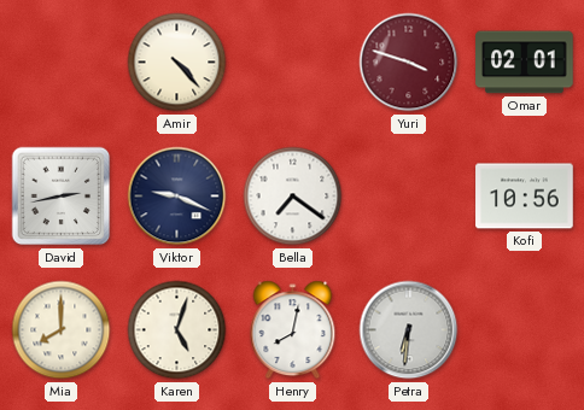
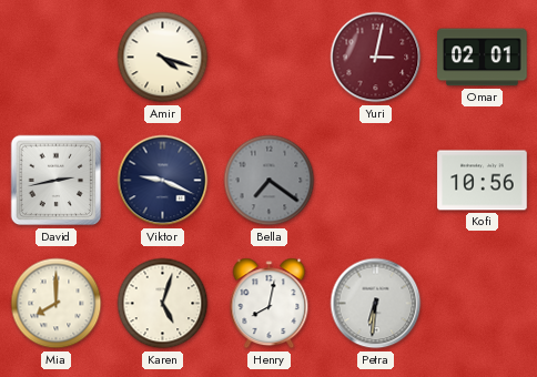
Amir: 4:23 -> 4:18 (163, 58)
Yuri: 3:48 -> 3:02 (376, 58)
Bella dial: white -> grey (270, 181)
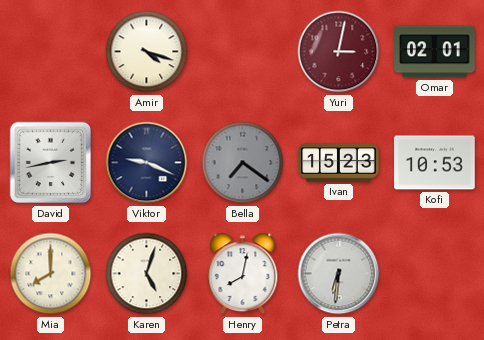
Ivan: none -> 15:23 (339, 163)
Kofi: 10:56 -> 10:53 (435, 163)
